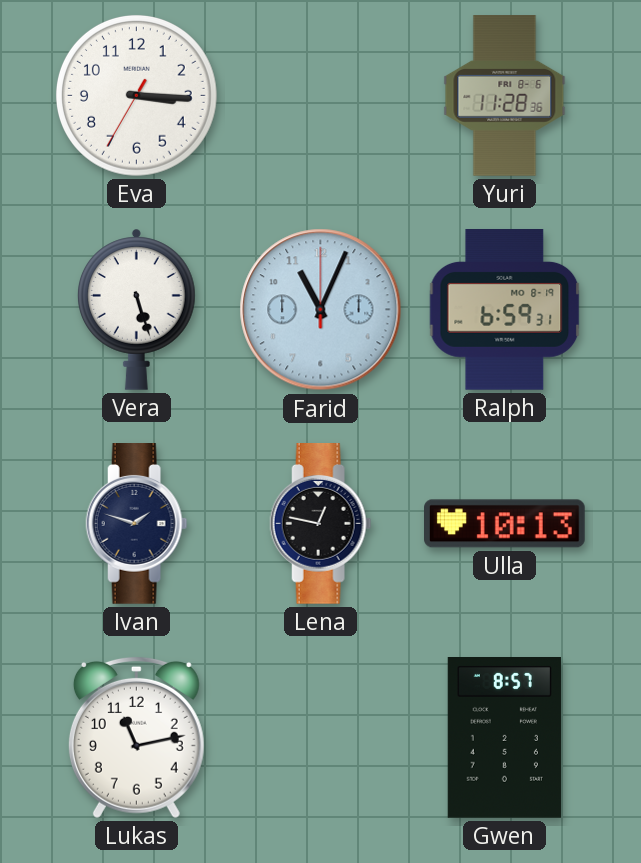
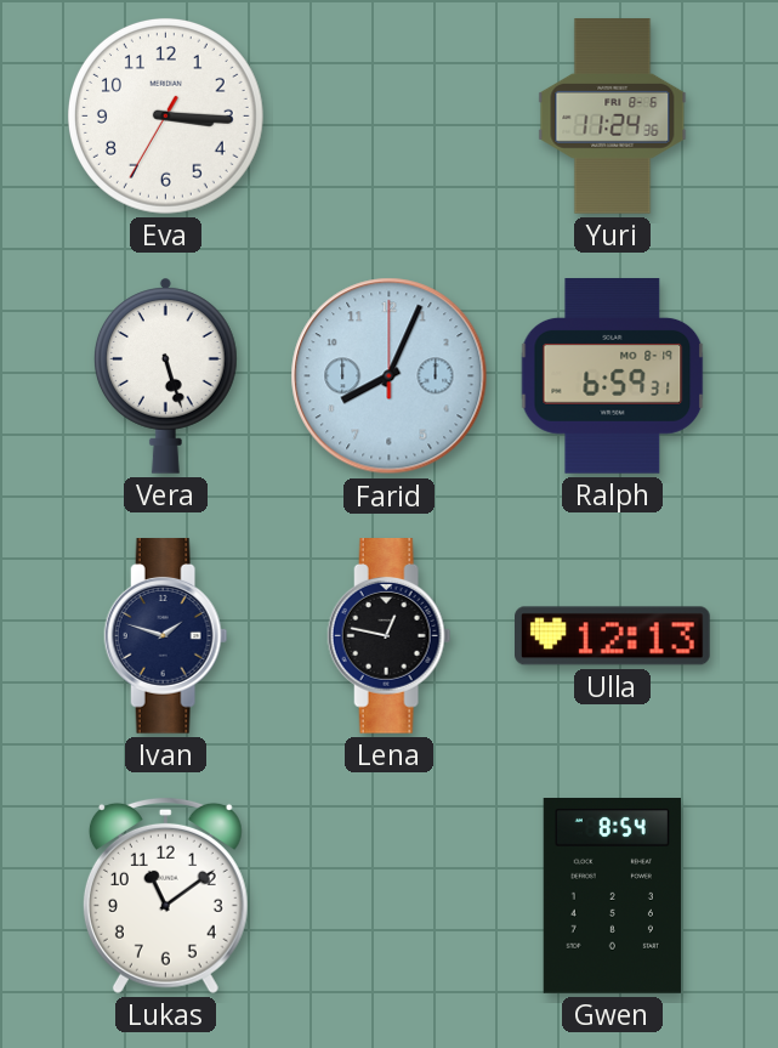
Yuri: 11:28 -> 11:24 (613, 117)
Farid: 11:04 -> 8:04 (390, 376)
Ulla: 10:13 -> 12:13 (613, 636)
Lukas: 11:13 -> 11:09 (165, 895)
Gwen: 8:57 -> 8:54 (612, 896)
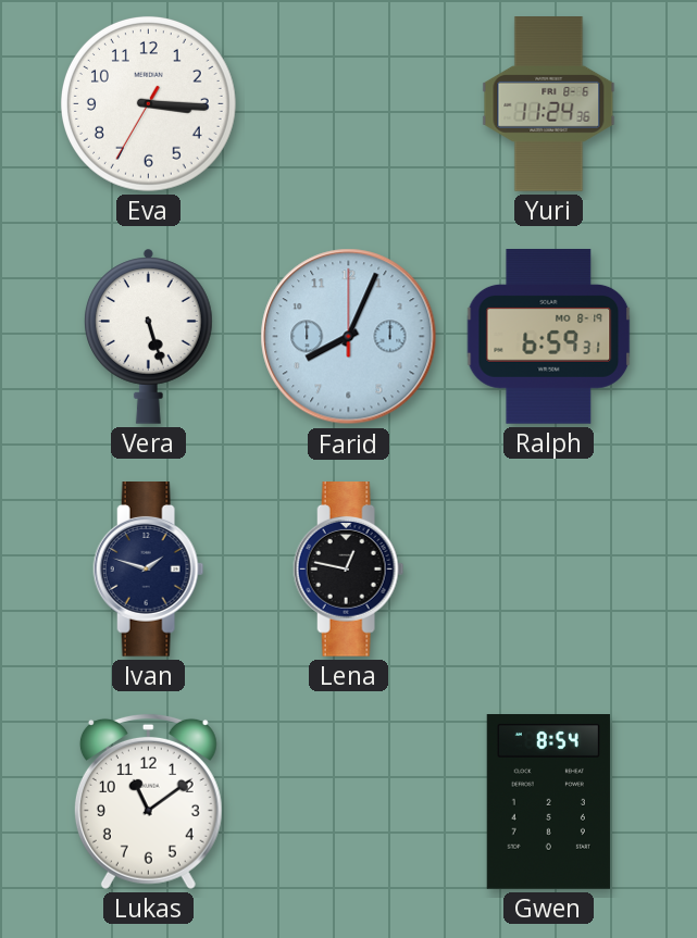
Ulla: 12:13 -> none (613, 636)
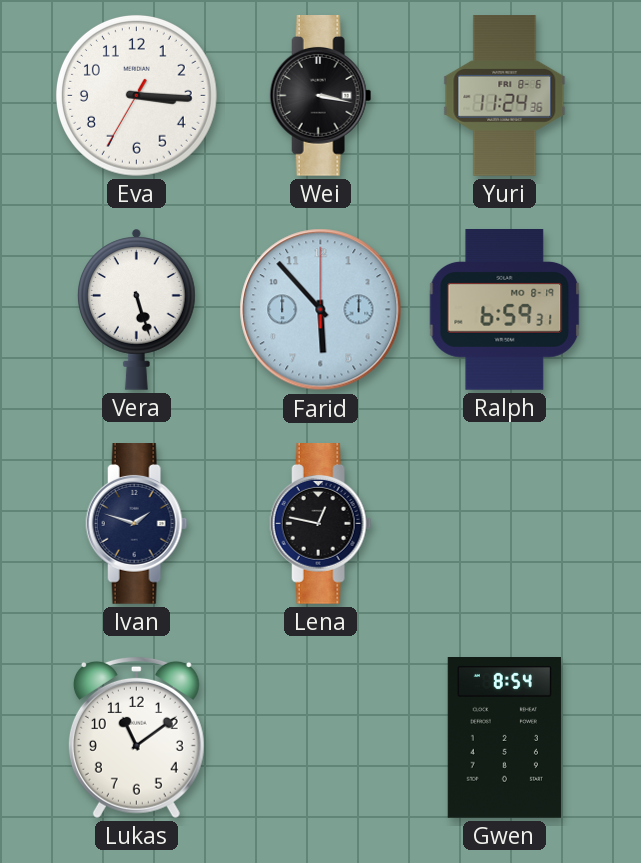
Wei: none -> 3:17 (321, 96)
Farid: 8:04 -> 5:53 (321, 310)
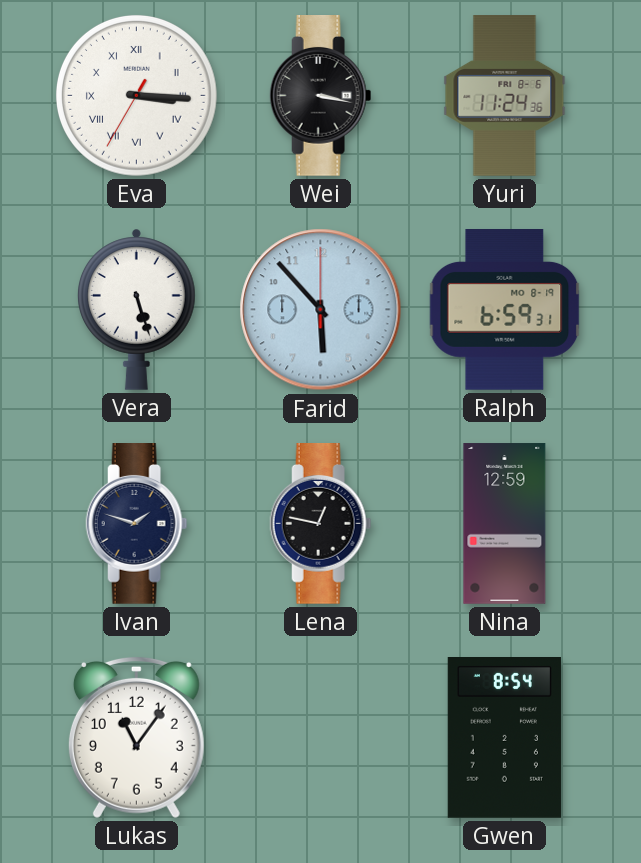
Eva numerals: Arabic -> Roman (137, 96)
Nina: none -> 12:59 (505, 524)
Lukas: 11:09 -> 11:06 (136, 737)
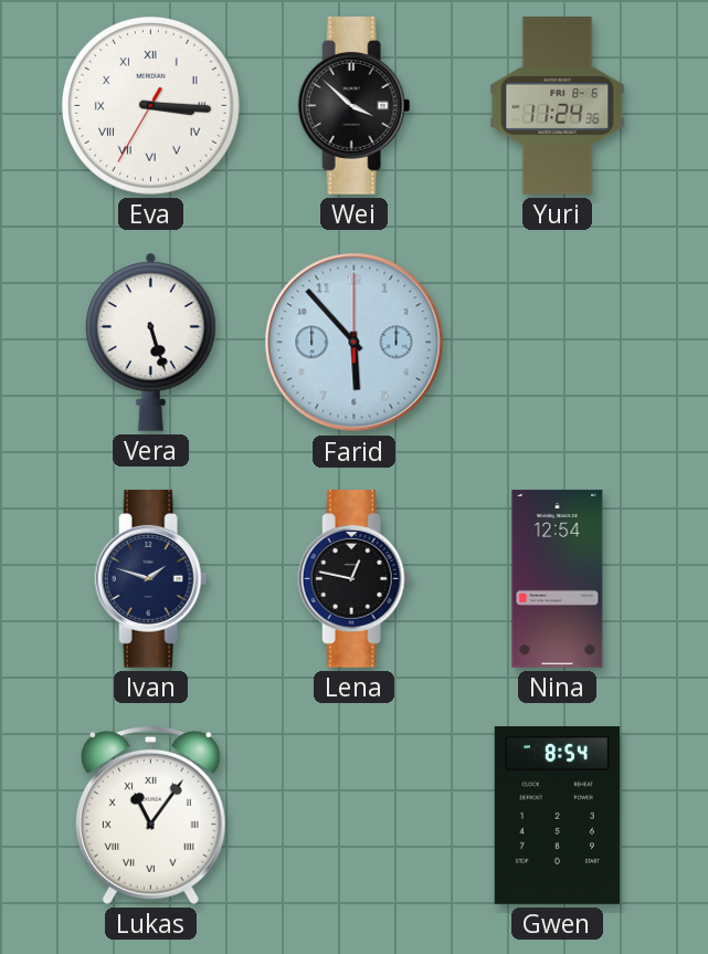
Wei: 3:17 -> 3:52 (355, 106)
Ralph: 6:59 -> none (505, 310)
Nina: 12:59 -> 12:54 (558, 579)
Lukas numerals: Arabic -> Roman (150, 815)
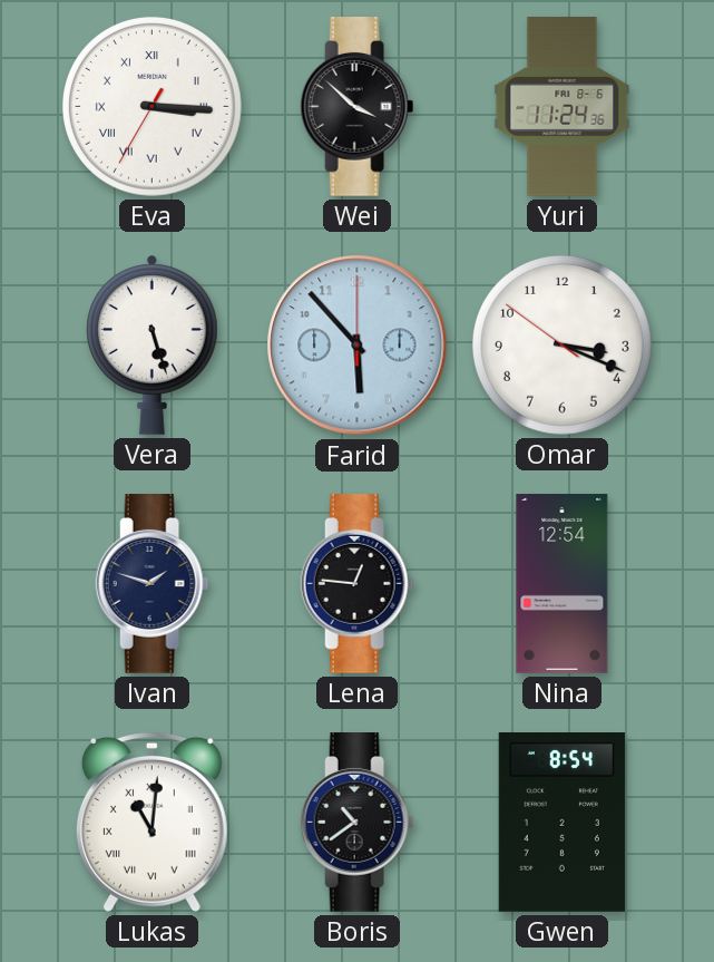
Omar: none -> 3:18 (563, 346)
Lena: 12:47 -> 12:46 (358, 584)
Lukas: 11:06 -> 11:01 (151, 822)
Boris: none -> 10:39 (358, 823)
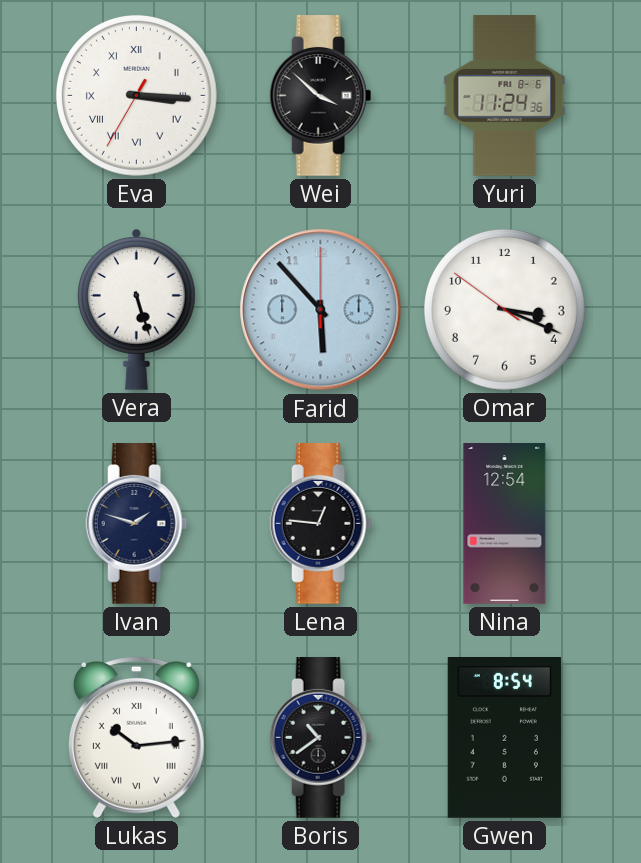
Lukas: 11:01 -> 10:14 (136, 737)
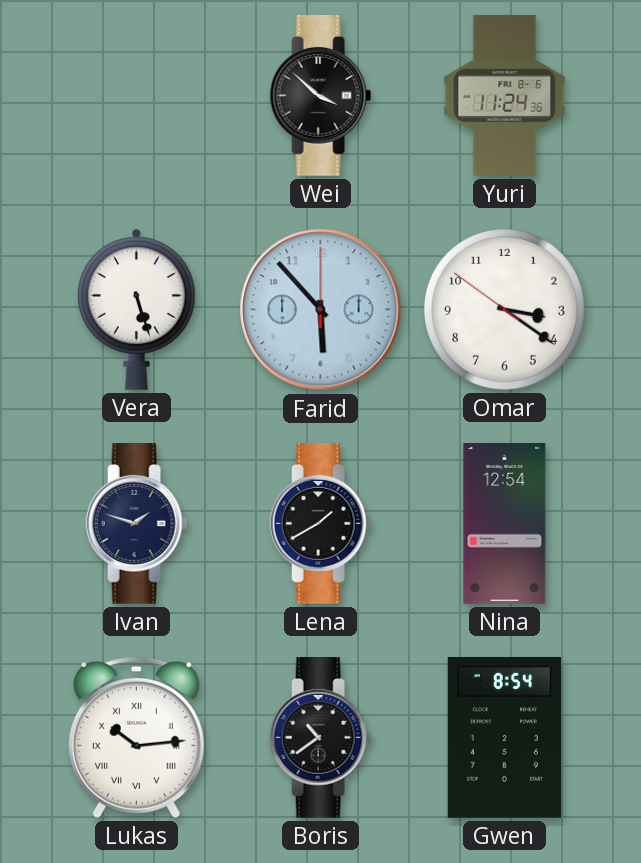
Eva: 3:15 -> none (137, 96)
Omar: 3:18 -> 3:20 (505, 310)
Lena: 12:46 -> 1:40 (321, 524)
